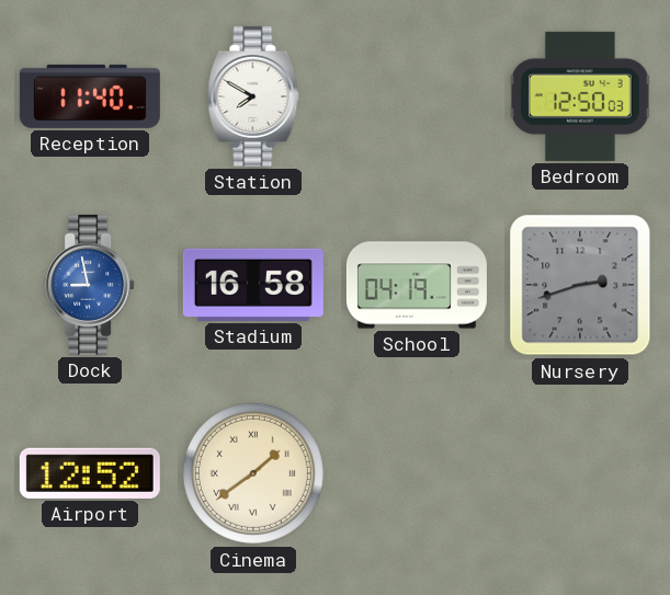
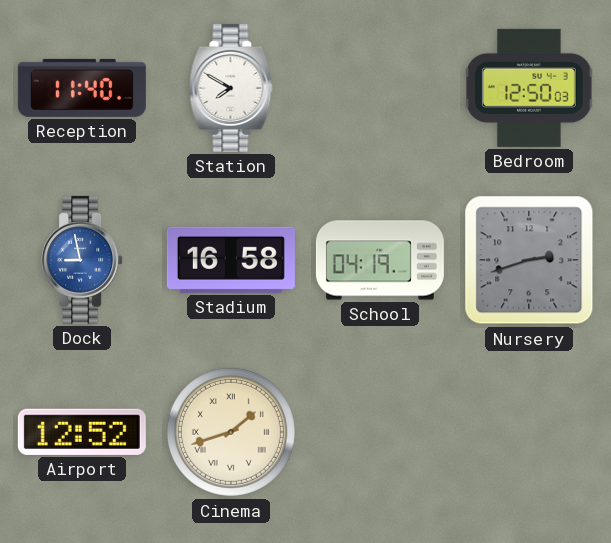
Cinema: 1:39 -> 1:42 (231, 432)
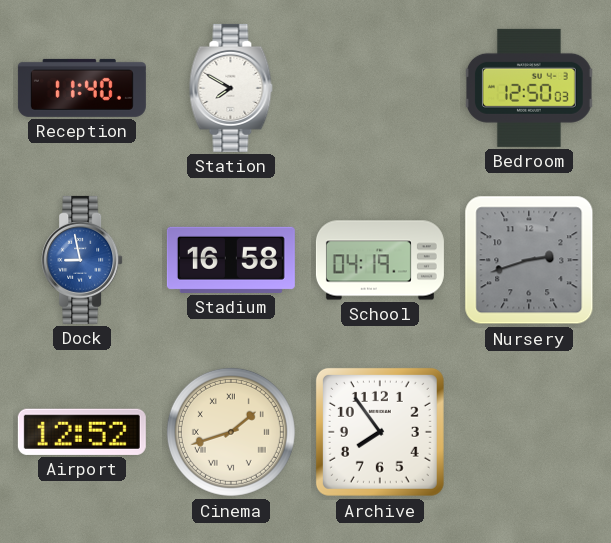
Archive: none -> 7:54 (380, 432)
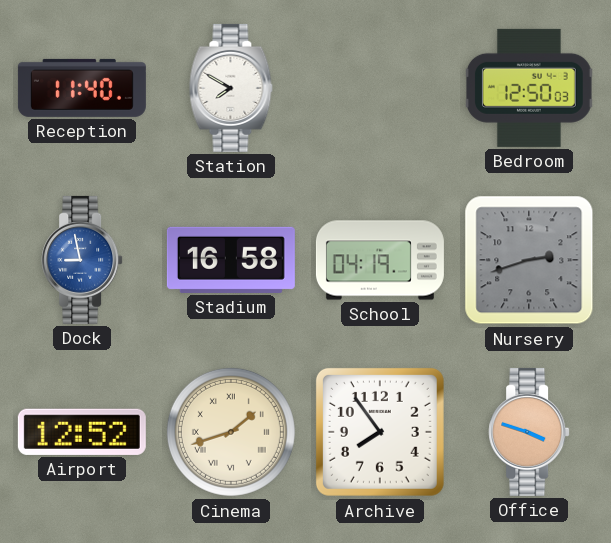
Office: none -> 3:48 (529, 432)
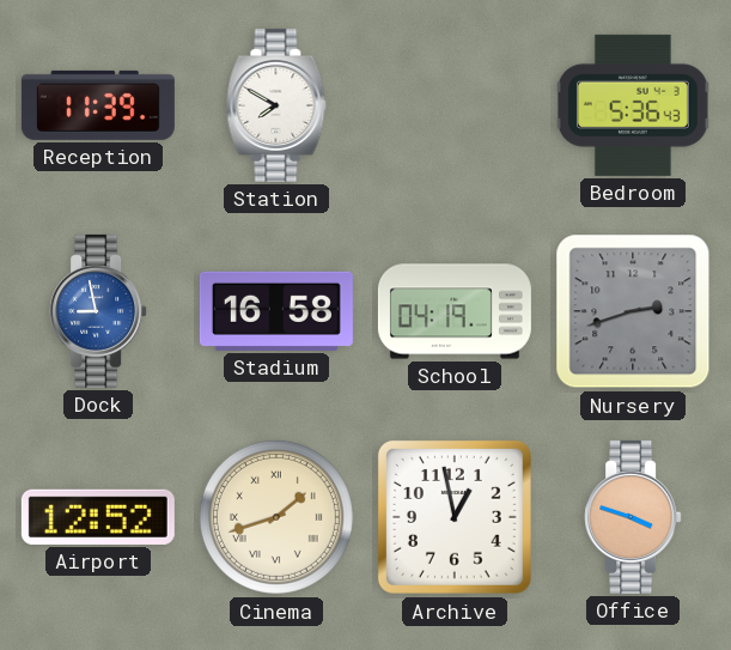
Reception: 11:40 -> 11:39 (98, 105)
Bedroom: 12:50 -> 5:36 (633, 105)
Archive: 7:54 -> 12:58 (455, 517)
